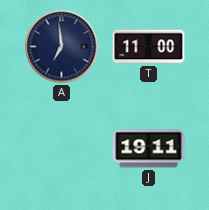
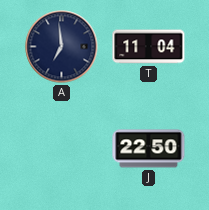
T: 11:00 -> 11:04 (149, 47)
J: 19:11 -> 22:50 (149, 149)
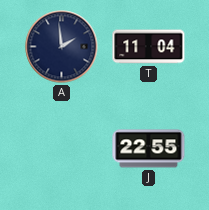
A: 6:59 -> 1:59 (62, 47)
J: 22:50 -> 22:55 (149, 149)
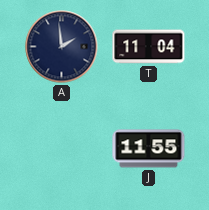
J: 22:55 -> 11:55 (149, 149)
